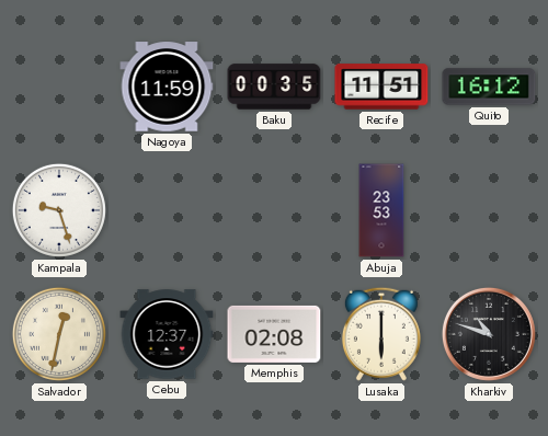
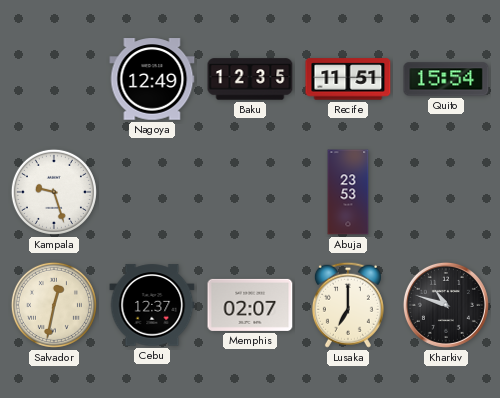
Nagoya: 11:59 -> 12:49 (152, 79)
Baku: 00:35 -> 12:35 (250, 79)
Quito: 16:12 -> 15:54 (446, 79)
Memphis: 02:08 -> 02:07 (250, 305)
Lusaka: 6:00 -> 7:00 (348, 305)
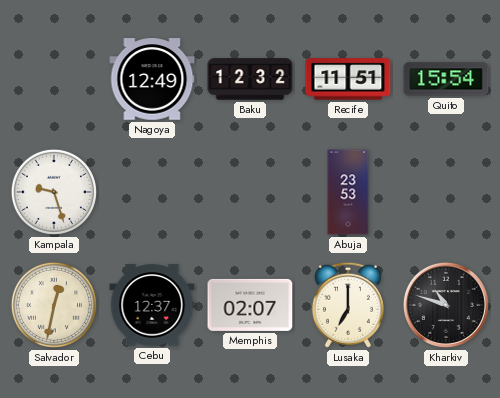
Baku: 12:35 -> 12:32 (250, 79)
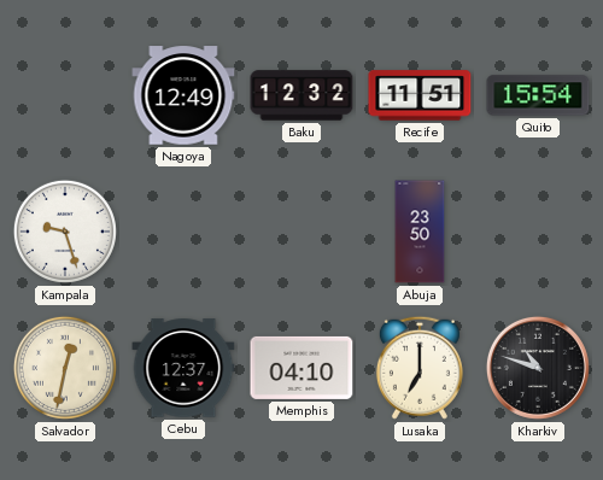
Abuja: 23:53 -> 23:50 (420, 232)
Memphis: 02:07 -> 04:10 (301, 368)
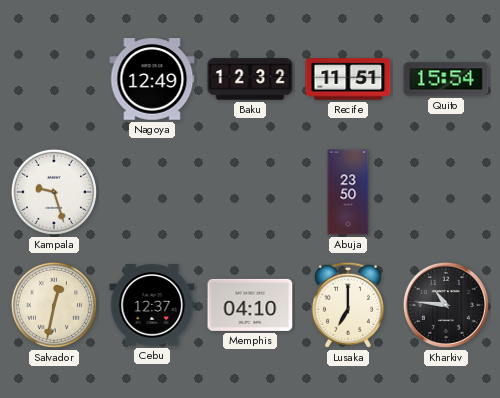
Kharkiv: 10:48 -> 10:46 (446, 305)
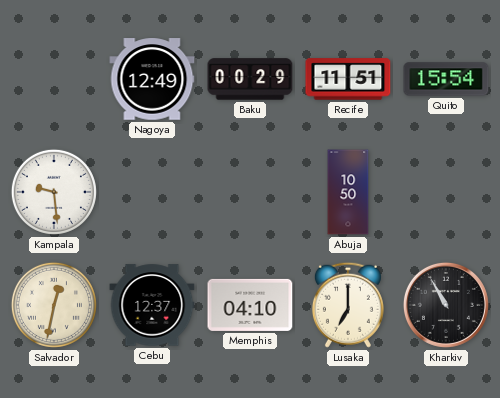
Baku: 12:32 -> 00:29 (250, 79)
Kampala: 9:27 -> 9:29 (54, 192)
Abuja: 23:50 -> 10:50 (348, 192)
Kharkiv: 10:46 -> 10:55 (446, 305)
